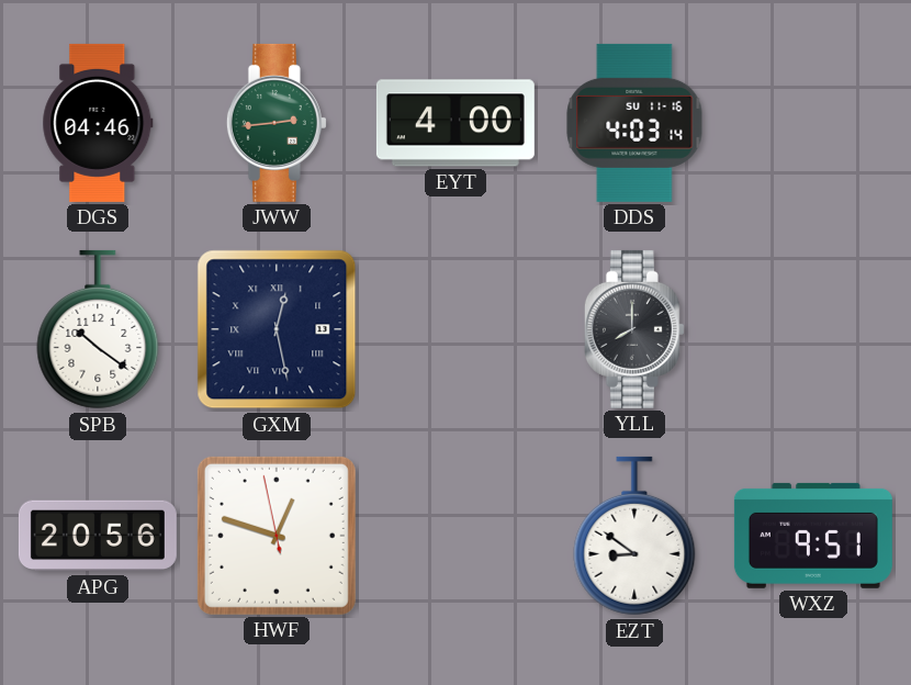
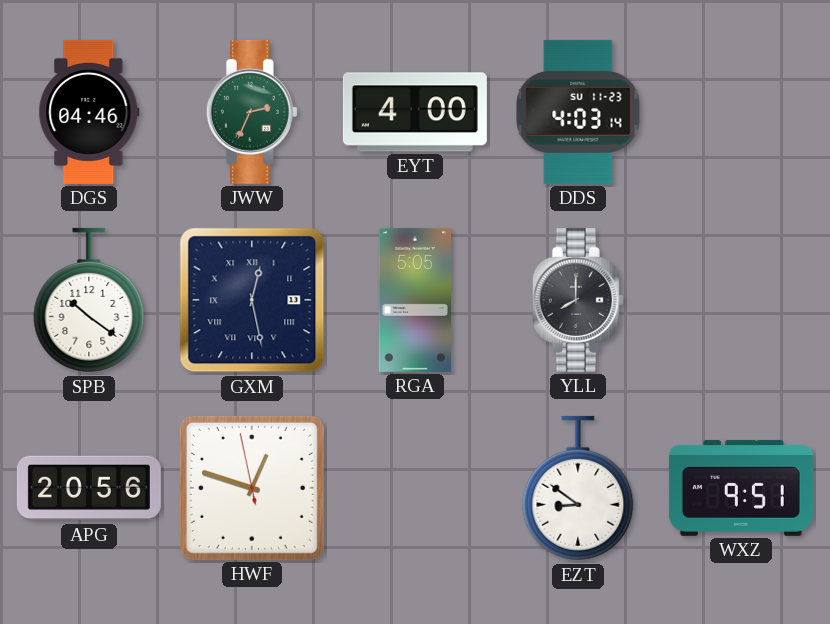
JWW: 2:44 -> 2:34 (252, 112)
DDS date: SU 11-16 -> SU 11-23 (578, 112)
RGA: none -> 5:05 (415, 300)
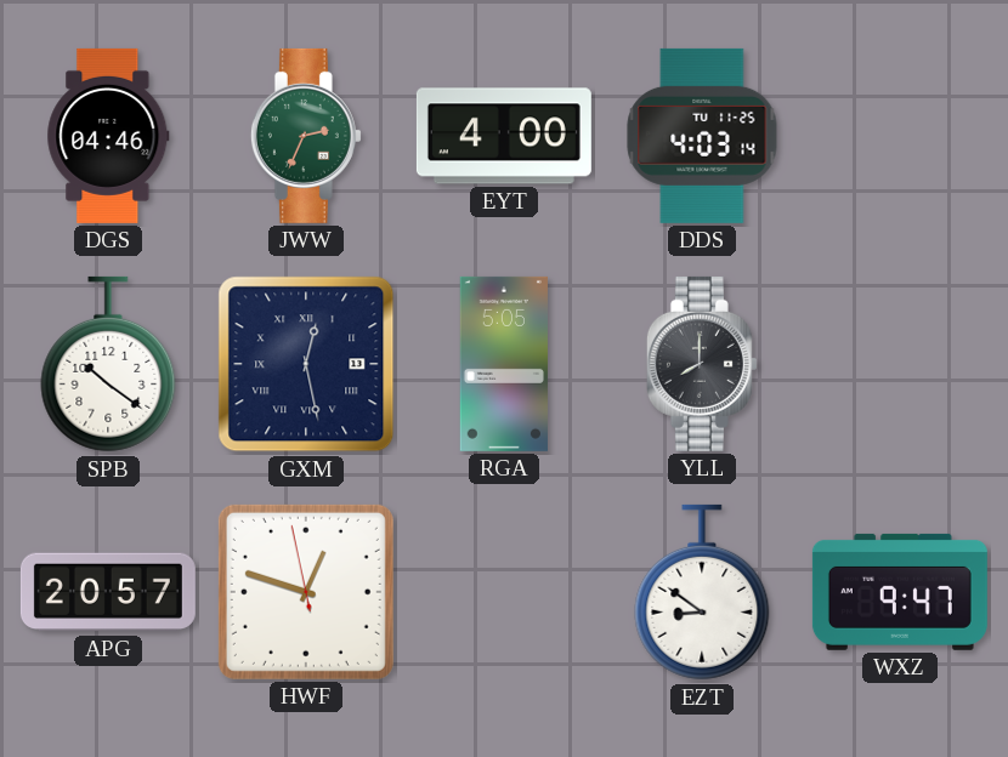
DDS date: SU 11-23 -> TU 11-25 (702, 136)
APG: 20:56 -> 20:57 (108, 592)
WXZ: 9:51 -> 9:47 (900, 592)
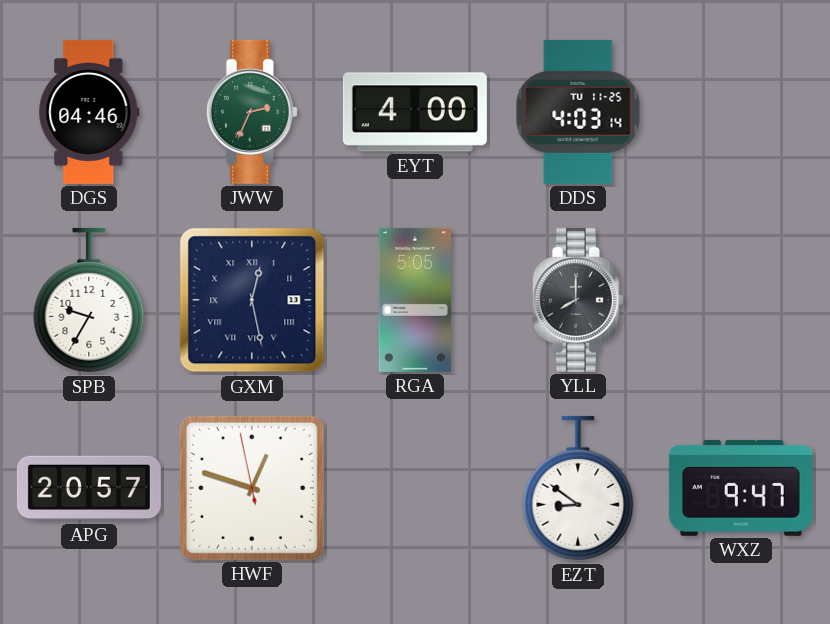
SPB: 10:21 -> 9:35 (89, 300)
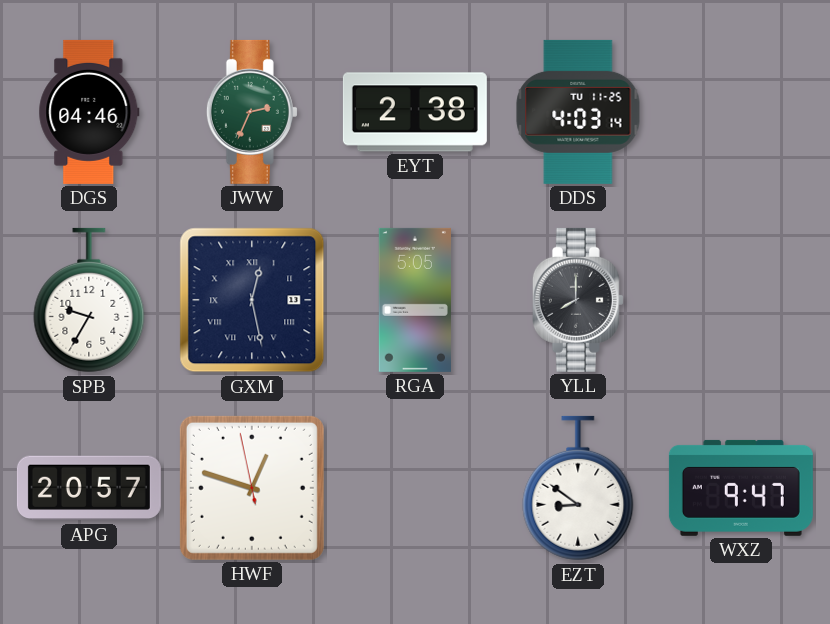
EYT: 4:00 -> 2:38 (415, 112)
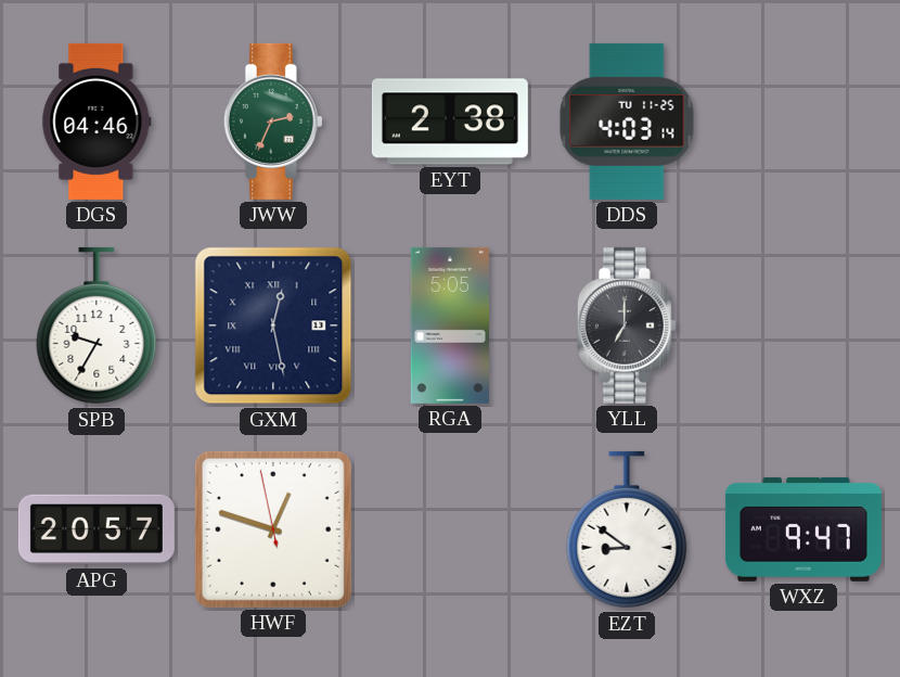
YLL: 8:00 -> 7:00 (627, 325)
